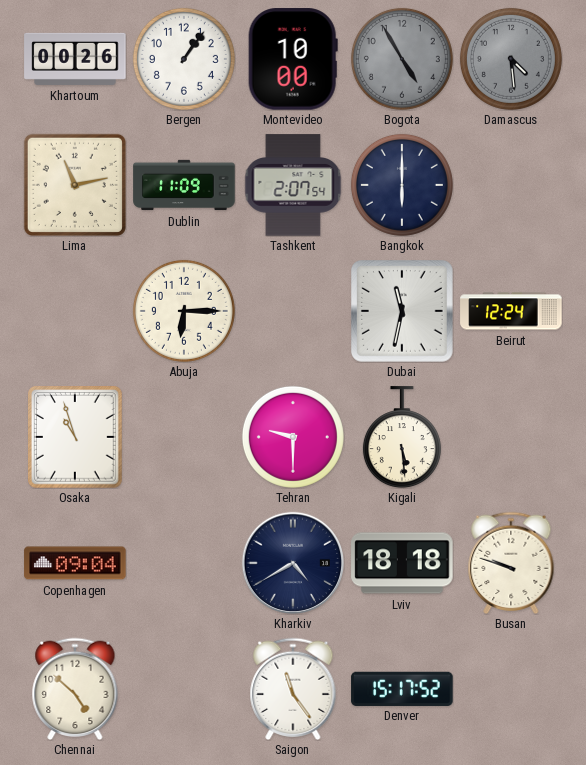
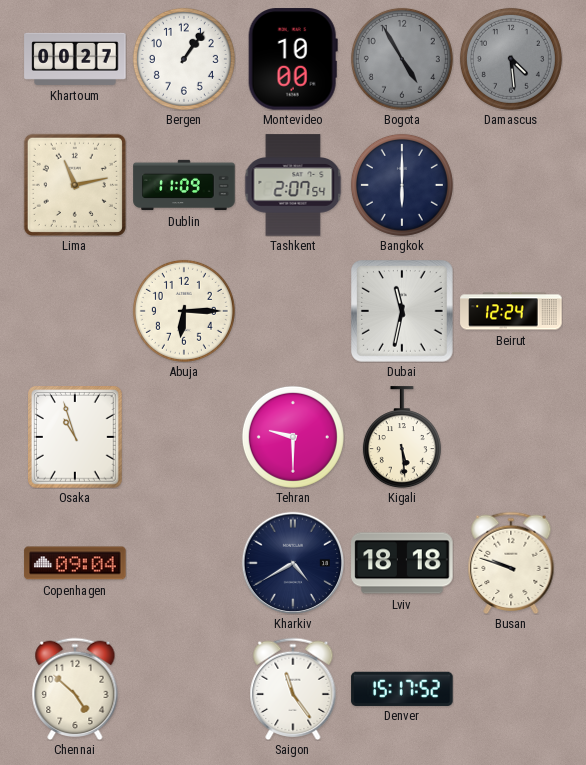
Khartoum: 00:26 -> 00:27 (75, 59)
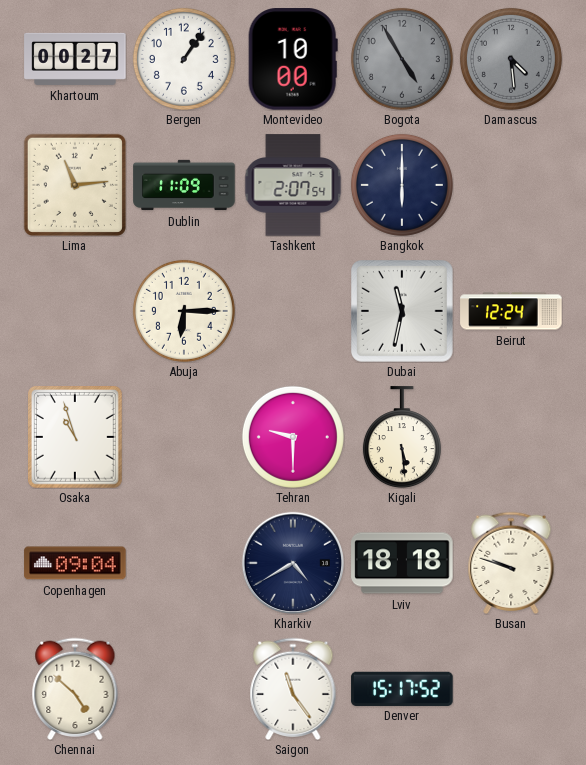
Lima: 11:13 -> 11:14 (75, 185)
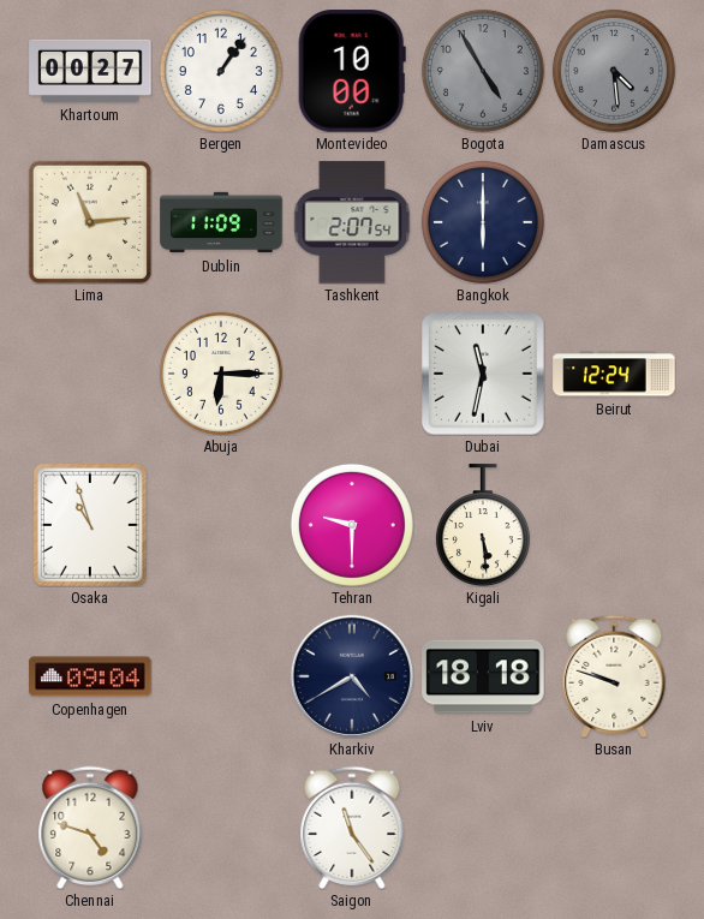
Chennai: 4:52 -> 4:48 (90, 828)
Denver: 15:17 -> none (402, 688)
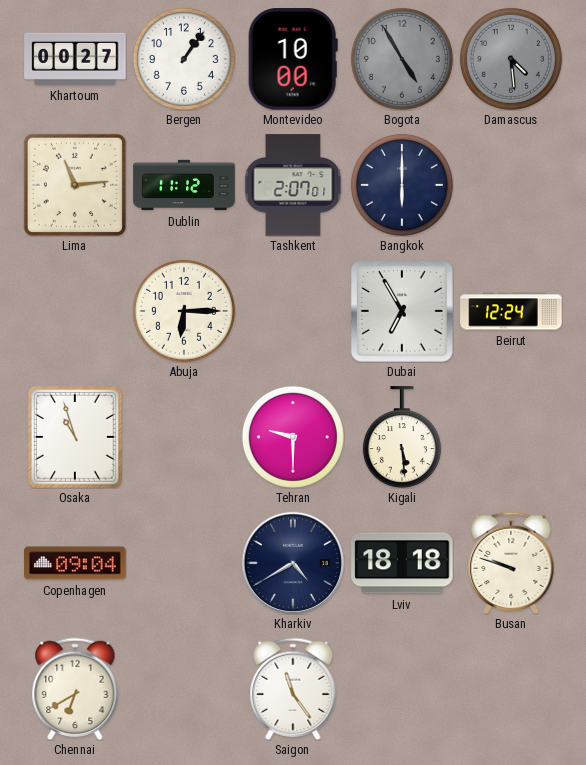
Dublin: 11:09 -> 11:12 (184, 185)
Tashkent: 2:07:54 -> 2:07:01 (293, 185)
Dubai: 11:32 -> 6:55 (403, 312)
Chennai: 4:48 -> 6:40 (75, 689)
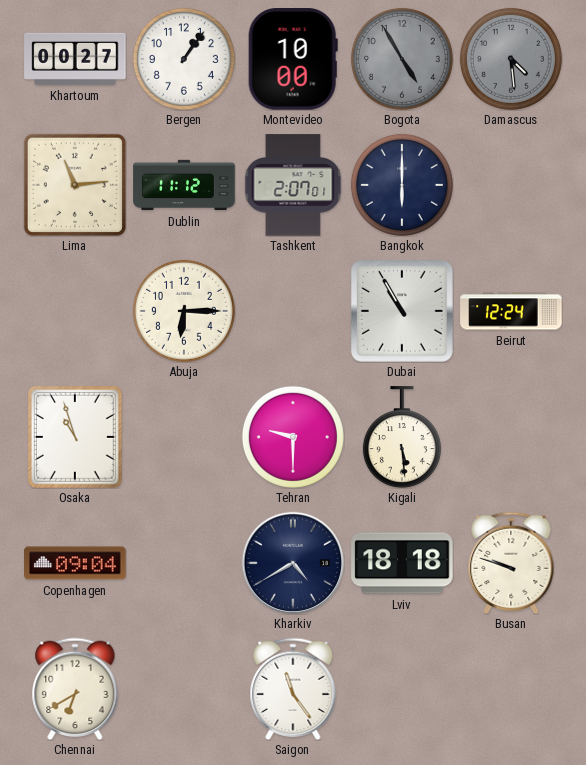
Dubai: 6:55 -> 10:55 (403, 312)
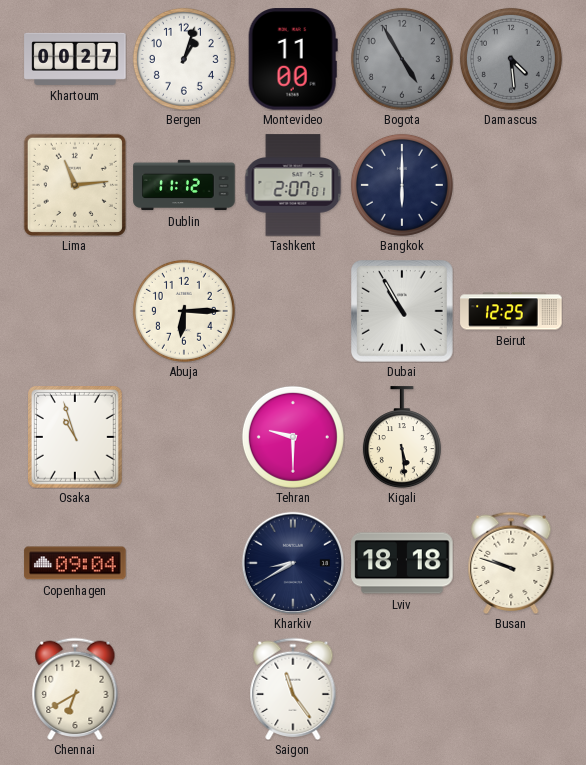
Bergen: 1:06 -> 1:03 (184, 59)
Montevideo: 10:00 -> 11:00 (293, 59)
Beirut: 12:24 -> 12:25 (511, 311)
Kharkiv: 4:40 -> 8:40 (292, 562)
